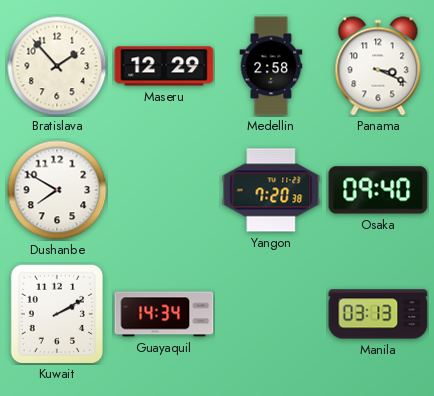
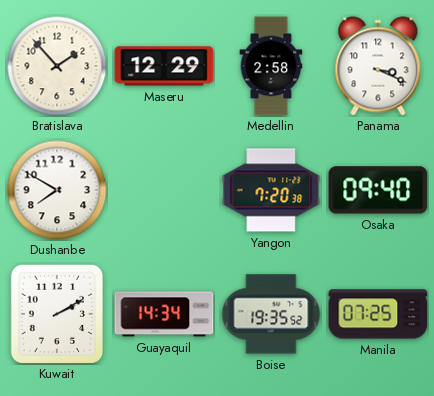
Boise: none -> 19:35 (271, 314)
Manila: 03:13 -> 07:25 (378, 314)
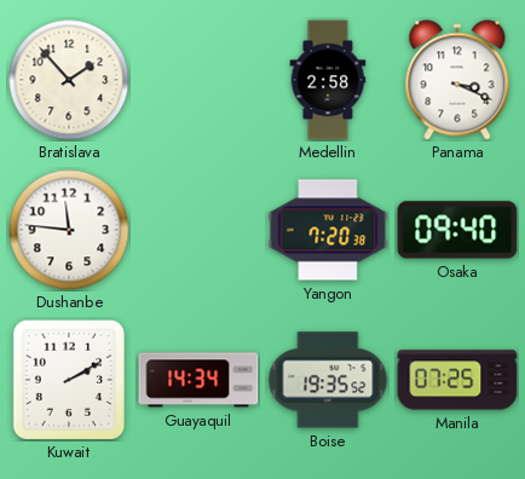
Maseru: 12:29 -> none (164, 66)
Dushanbe: 7:50 -> 11:46 (69, 230)
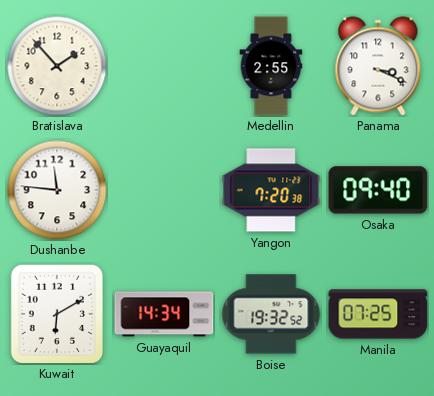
Medellin: 2:58 -> 2:55 (271, 66)
Kuwait: 2:10 -> 6:10 (57, 314)
Boise: 19:35 -> 19:32 (271, 314)
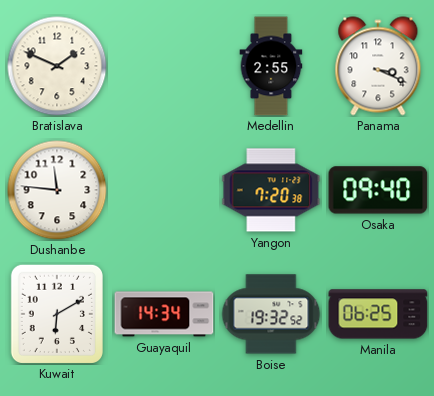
Bratislava: 1:53 -> 1:49 (57, 66)
Manila: 07:25 -> 06:25 (378, 314)
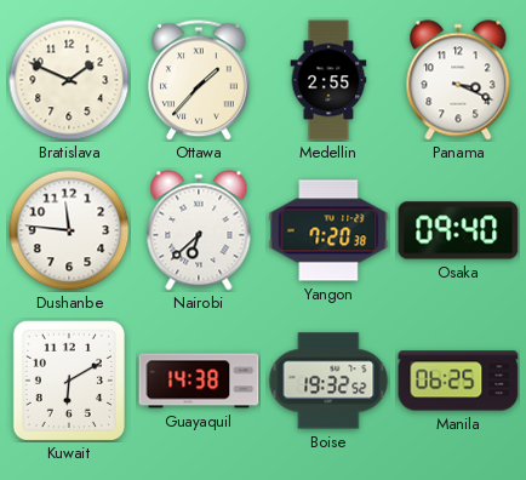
Ottawa: none -> 1:37 (200, 80)
Nairobi: none -> 6:38 (199, 230)
Guayaquil: 14:34 -> 14:38 (199, 381)
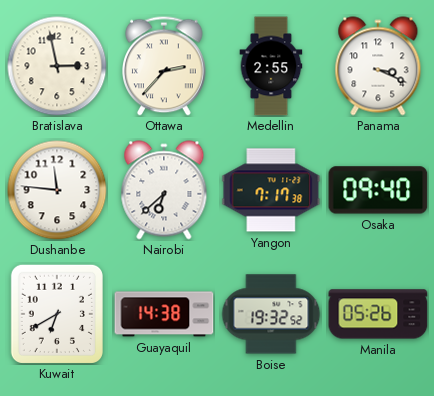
Bratislava: 1:49 -> 2:58 (57, 66)
Ottawa: 1:37 -> 2:37 (165, 66)
Yangon: 7:20 -> 7:17 (271, 190)
Kuwait: 6:10 -> 6:40 (57, 314)
Manila: 06:25 -> 05:26 (378, 314)
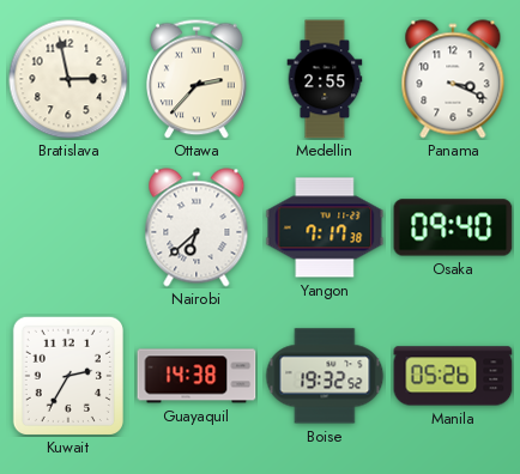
Dushanbe: 11:46 -> none (57, 190)
Kuwait: 6:40 -> 2:35 (68, 376)
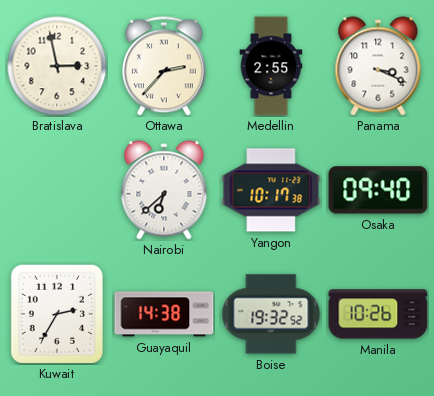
Yangon: 7:17 -> 10:17 (271, 190)
Manila: 05:26 -> 10:26 (378, 314)
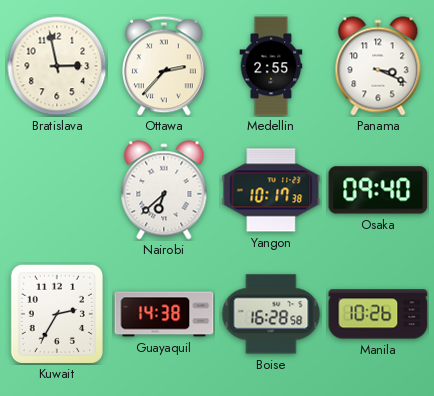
Boise: 19:32 -> 16:28 (271, 314)
